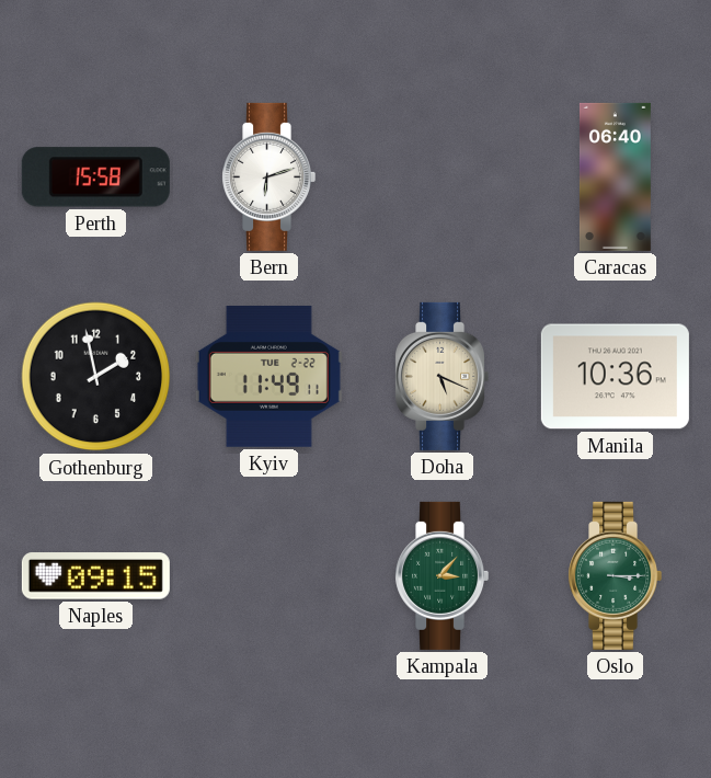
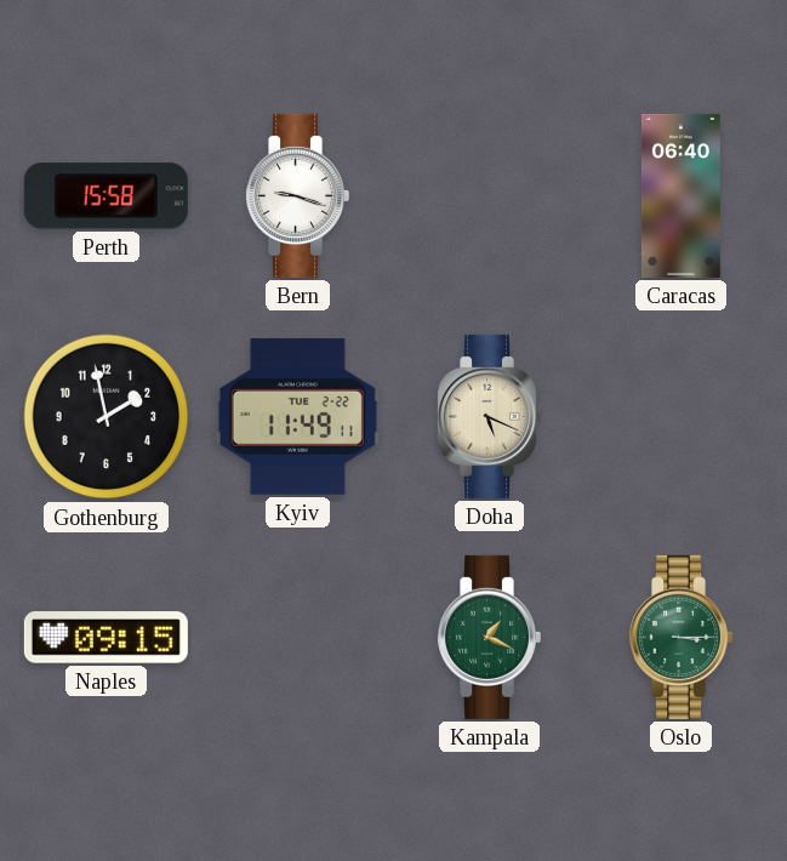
Bern: 6:12 -> 9:18 (298, 195)
Manila: 10:36 -> none (615, 377)
Kampala: 3:07 -> 1:19 (490, 637)
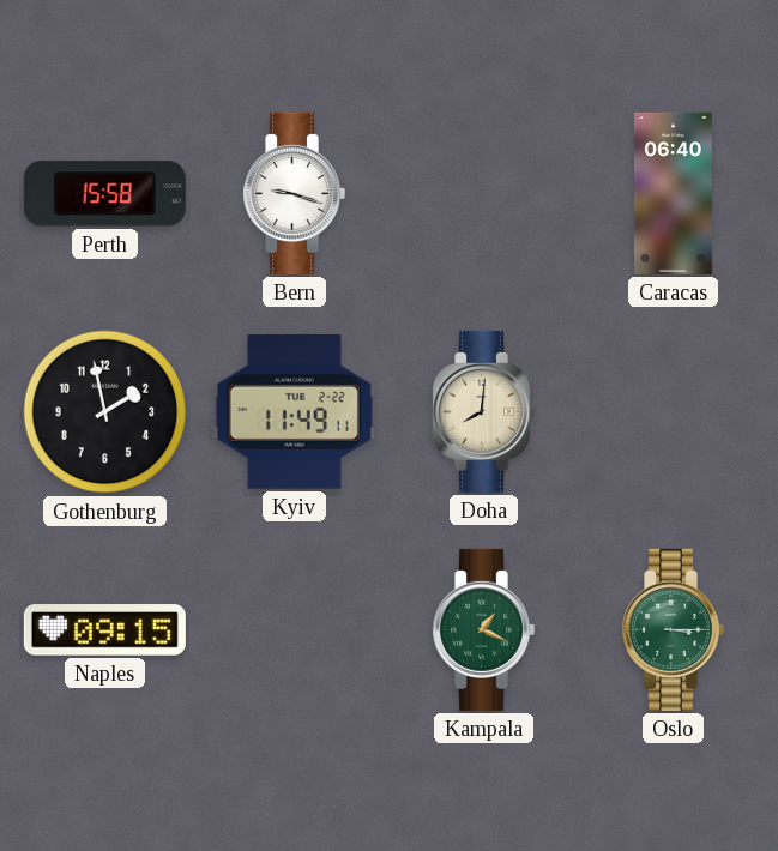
Doha: 5:19 -> 8:01 (484, 411)
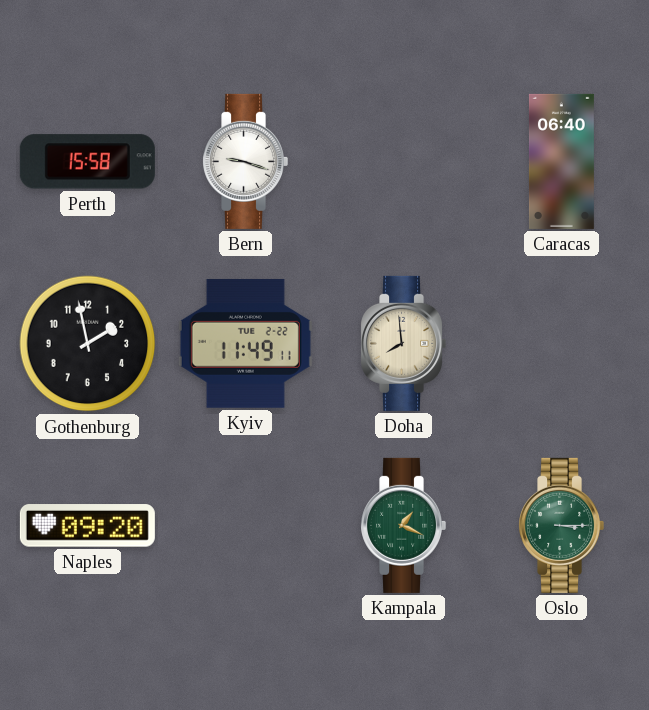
Doha: 8:01 -> 7:59 (404, 343)
Naples: 09:15 -> 09:20 (87, 526)
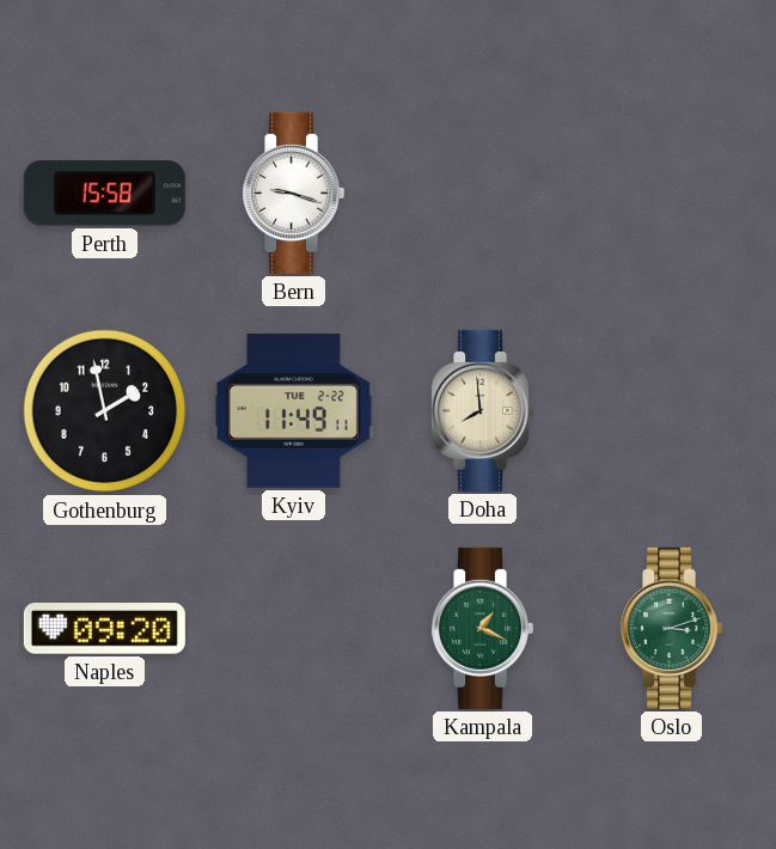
Caracas: 06:40 -> none (561, 161)
Oslo: 3:15 -> 3:12 (672, 628)
